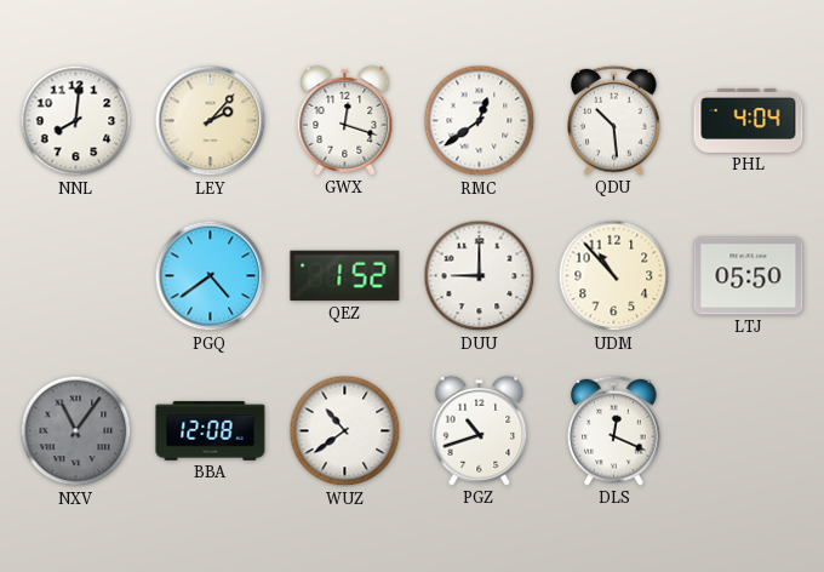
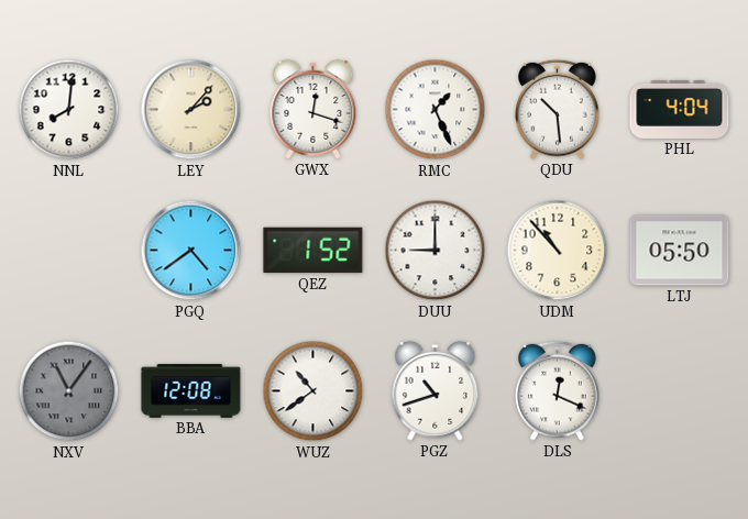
RMC: 12:39 -> 1:26 (436, 110)
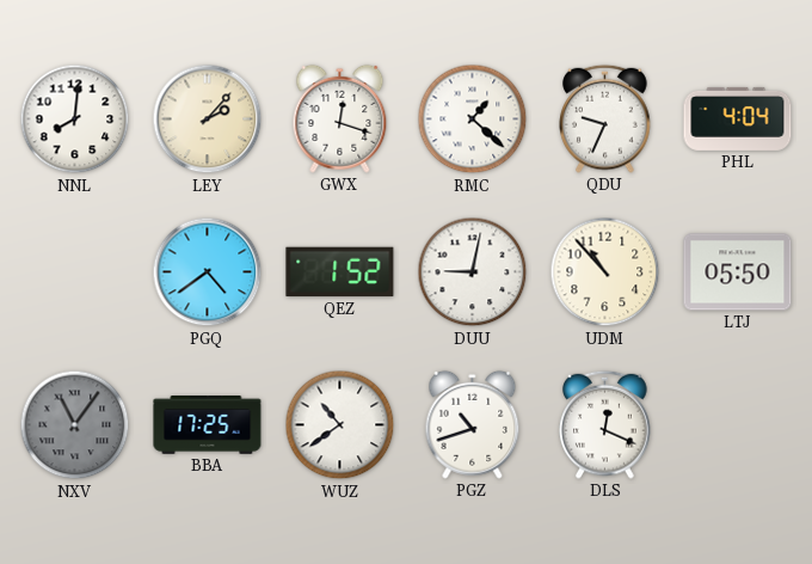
RMC: 1:26 -> 1:22 (473, 119)
QDU: 10:29 -> 9:34 (605, 118)
DUU: 9:00 -> 9:02 (473, 272)
BBA: 12:08 -> 17:25 (208, 425)
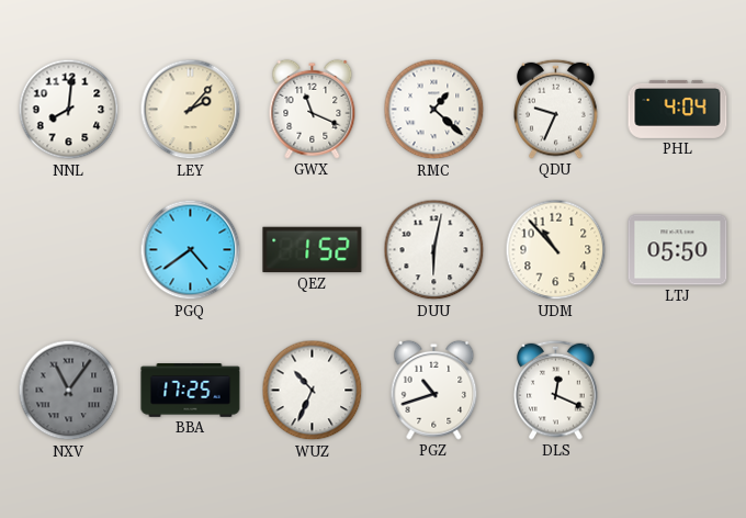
GWX: 12:18 -> 11:19 (313, 109)
DUU: 9:02 -> 6:02 (434, 250)
WUZ: 10:39 -> 10:34 (313, 391)
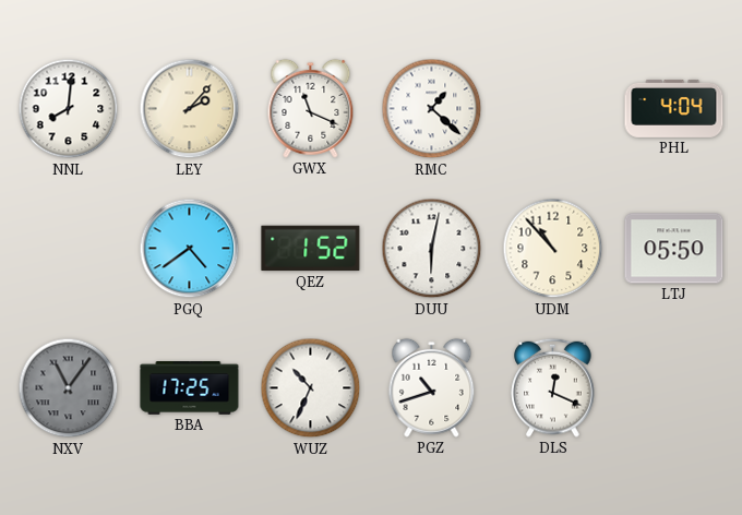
QDU: 9:34 -> none (556, 109)
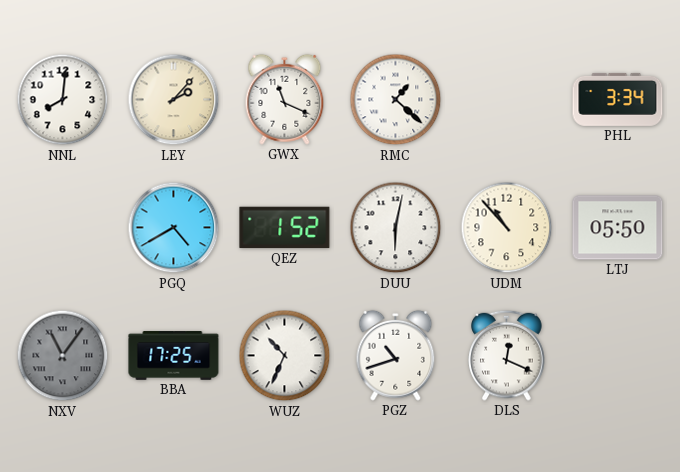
PHL: 4:04 -> 3:34 (618, 99)
PGQ: 4:39 -> 4:40 (174, 228)
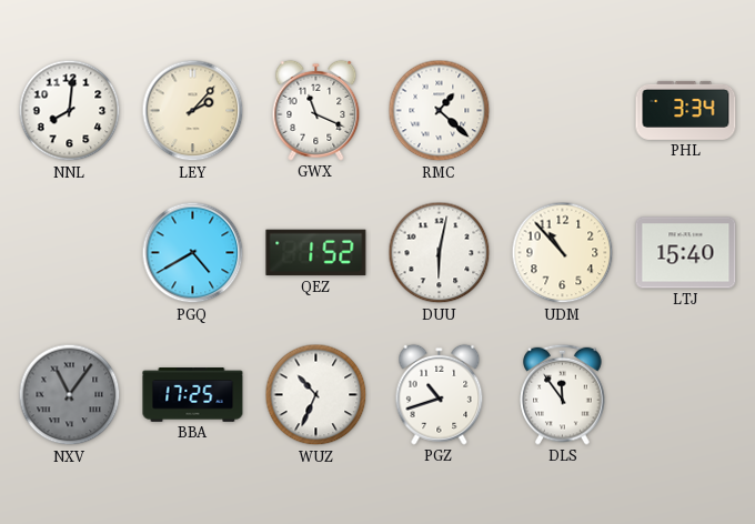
LTJ: 05:50 -> 15:40 (686, 253)
DLS: 12:19 -> 11:54 (563, 394)
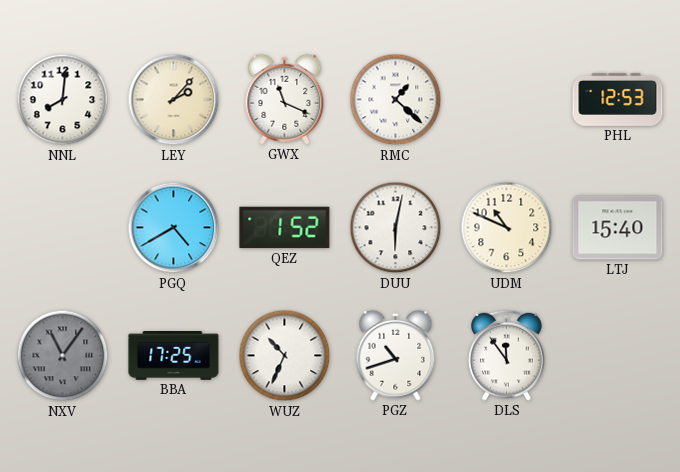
PHL: 3:34 -> 12:53 (618, 99)
UDM: 10:53 -> 10:49 (507, 228)
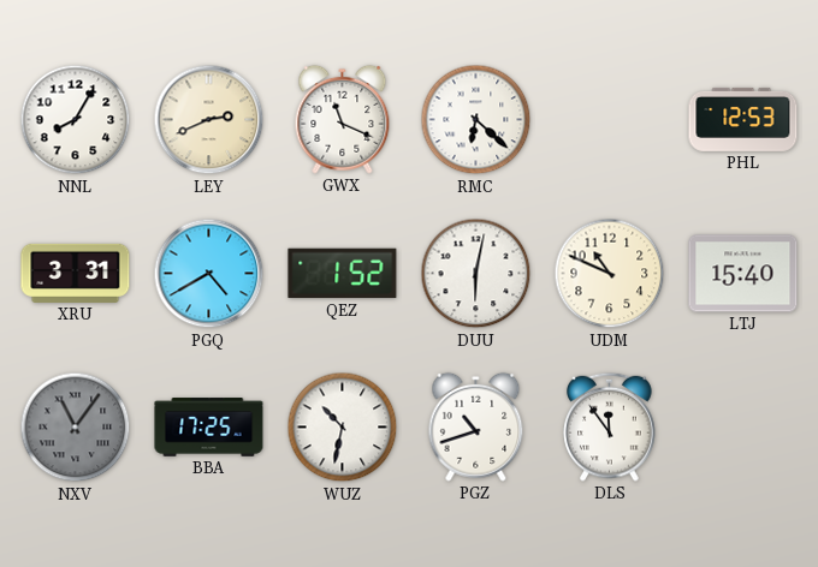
NNL: 8:01 -> 8:05 (76, 120)
LEY: 2:07 -> 2:41 (209, 120)
RMC: 1:22 -> 6:22 (476, 120)
XRU: none -> 3:31 (76, 273)
WUZ: 10:34 -> 10:32 (343, 428)
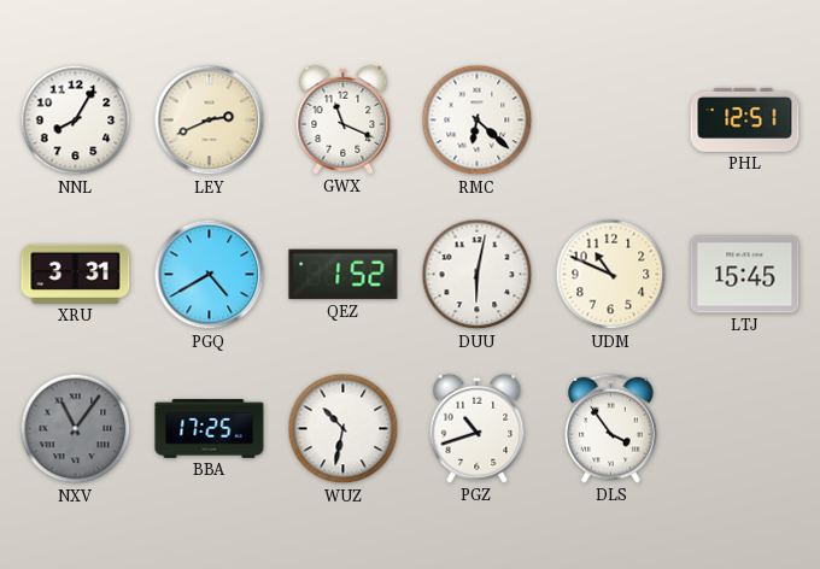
PHL: 12:53 -> 12:51 (745, 119)
LTJ: 15:40 -> 15:45 (745, 275)
DLS: 11:54 -> 3:54 (611, 428)
